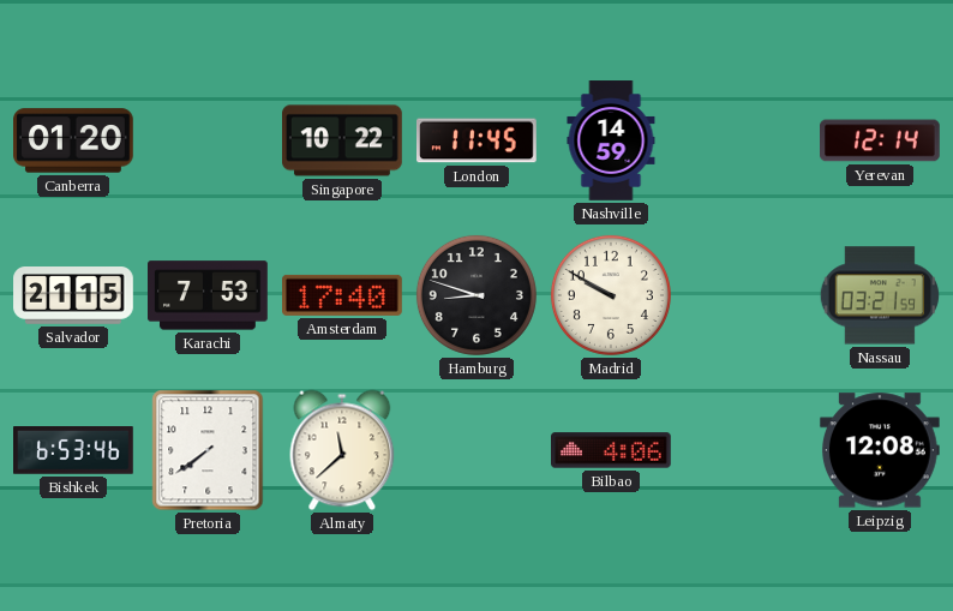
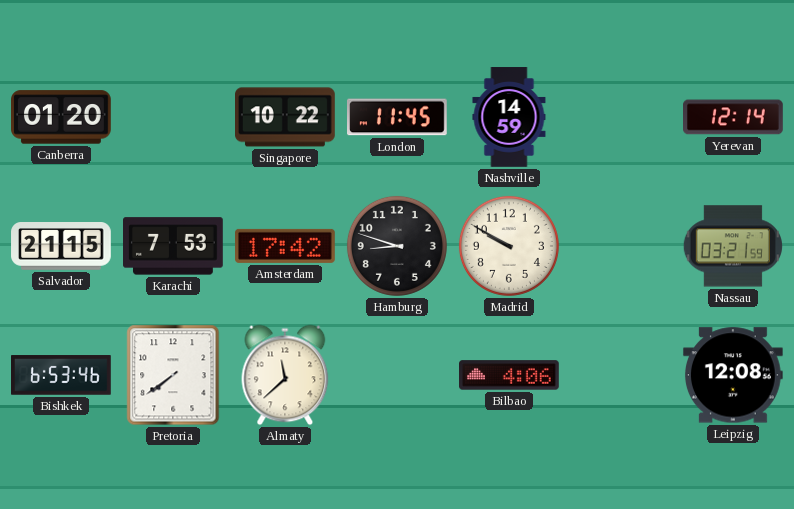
Amsterdam: 17:40 -> 17:42 (286, 246)
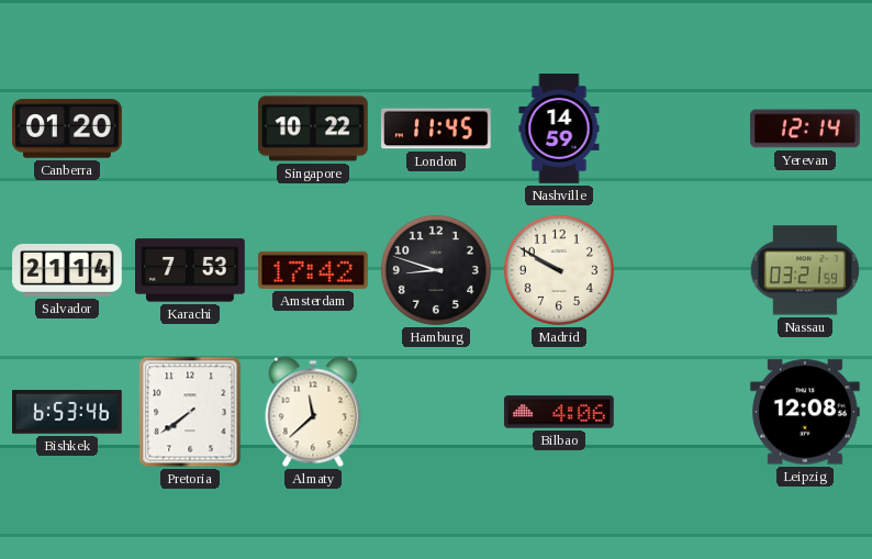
Salvador: 21:15 -> 21:14 (67, 270)
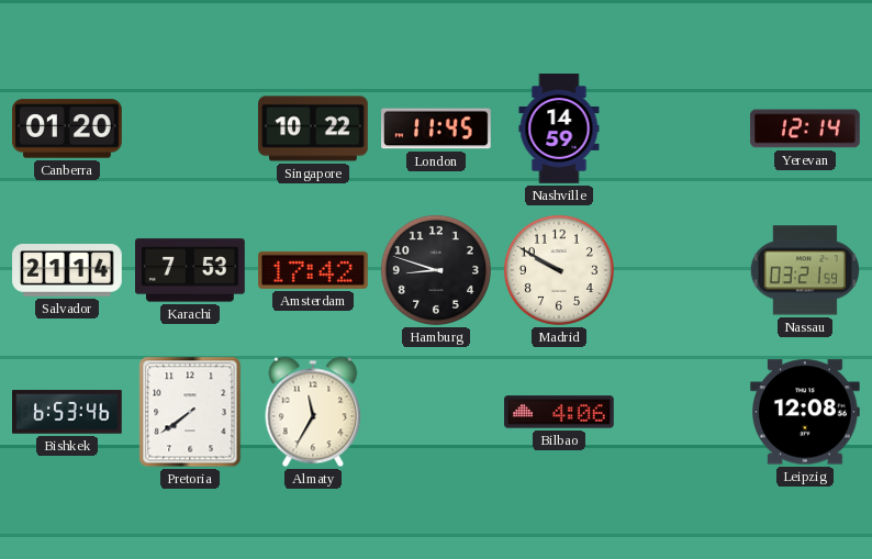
Almaty: 11:38 -> 11:35 (313, 412)
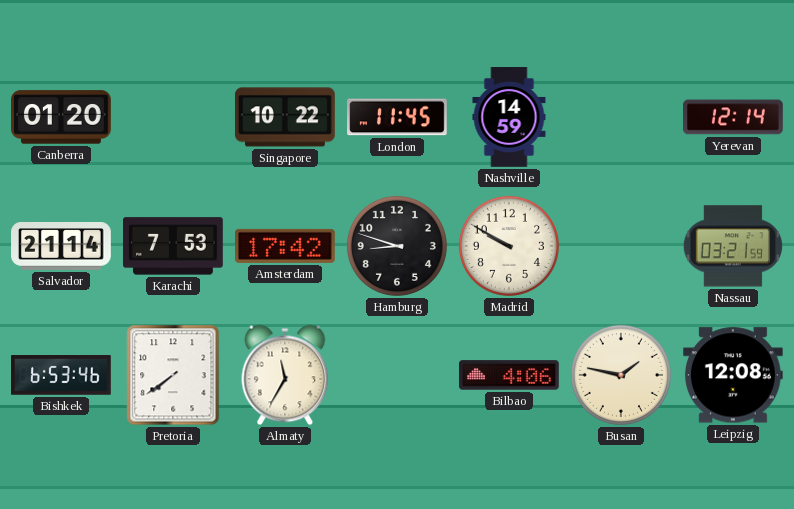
Busan: none -> 1:47 (621, 375)
